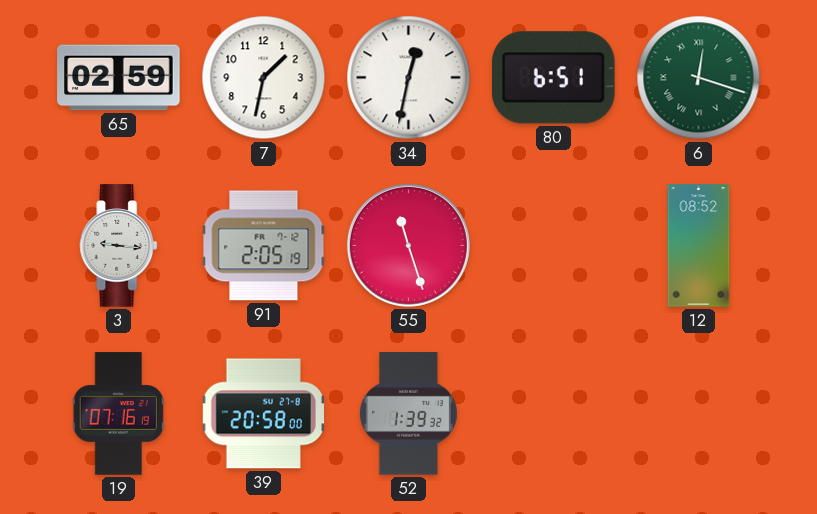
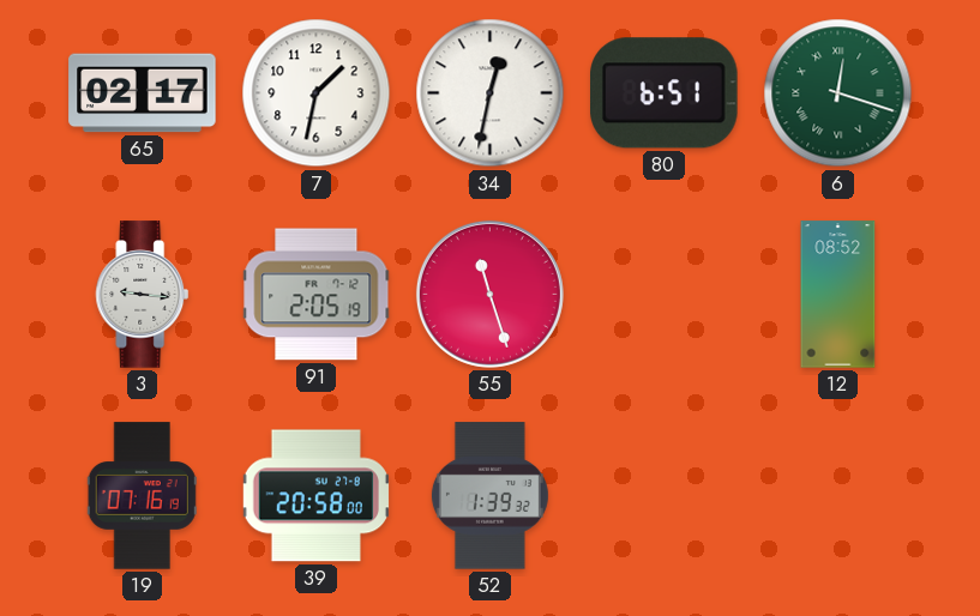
65: 02:59 -> 02:17 (143, 93)
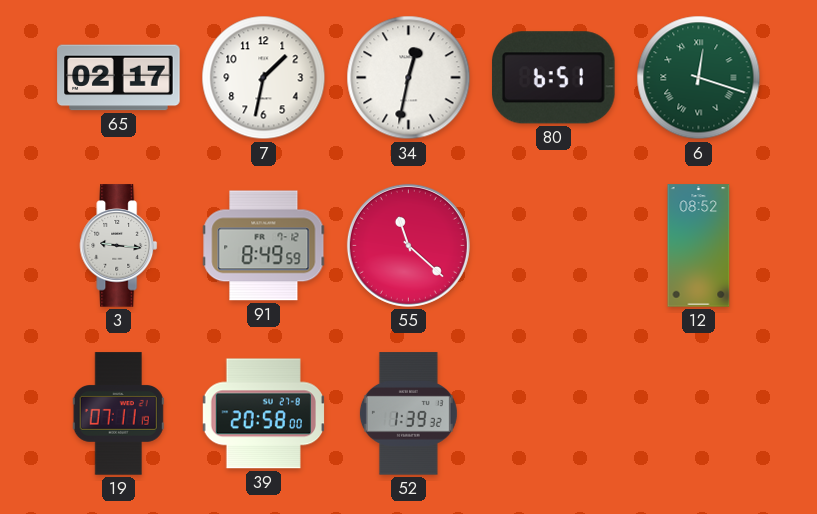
91: 2:05 -> 8:49 (264, 246)
55: 11:27 -> 11:22 (408, 245)
19: 07:16 -> 07:11 (118, 414)
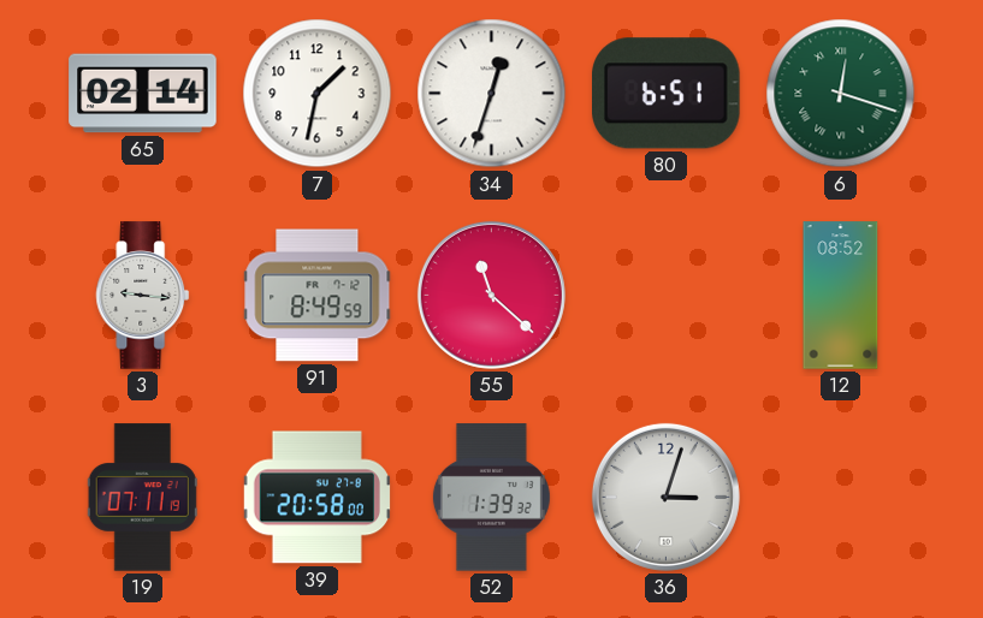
65: 02:17 -> 02:14 (143, 94)
34: 12:32 -> 12:33 (492, 94)
36: none -> 3:03 (665, 497)
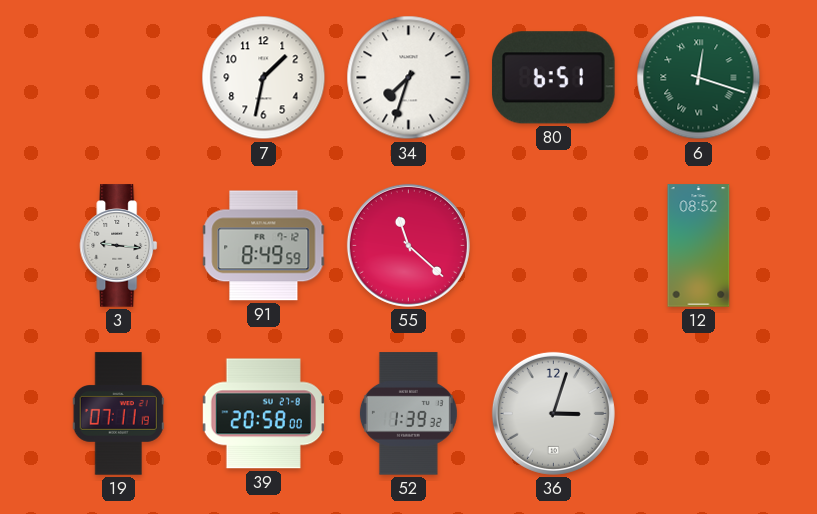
65: 02:14 -> none (143, 94)
34: 12:33 -> 7:33 (409, 78)
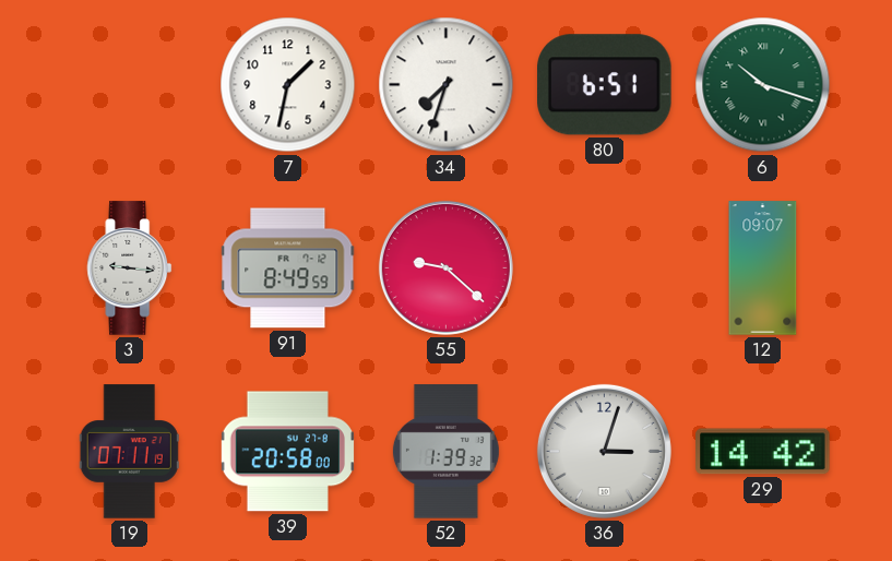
6: 12:18 -> 10:18 (763, 85)
55: 11:22 -> 9:22 (445, 267)
12: 08:52 -> 09:07 (763, 268)
29: none -> 14:42 (763, 452)
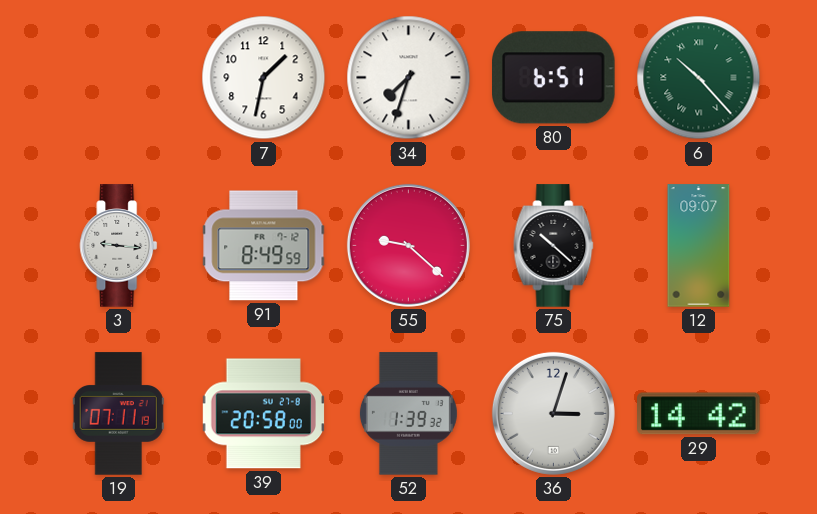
6: 10:18 -> 10:23 (699, 78)
75: none -> 10:22 (554, 246)
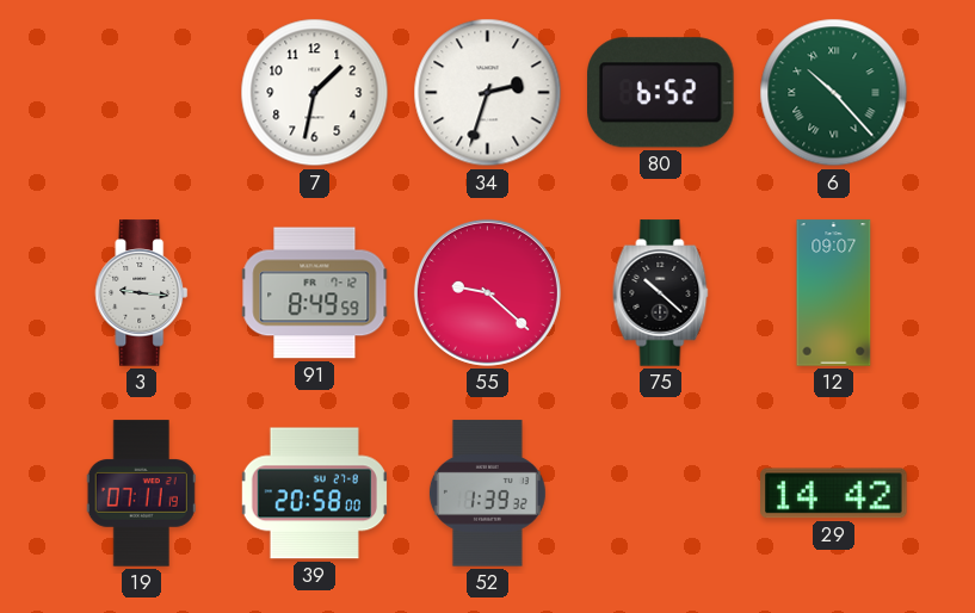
34: 7:33 -> 2:33 (488, 93)
80: 6:51 -> 6:52 (661, 93)
36: 3:03 -> none (553, 413)
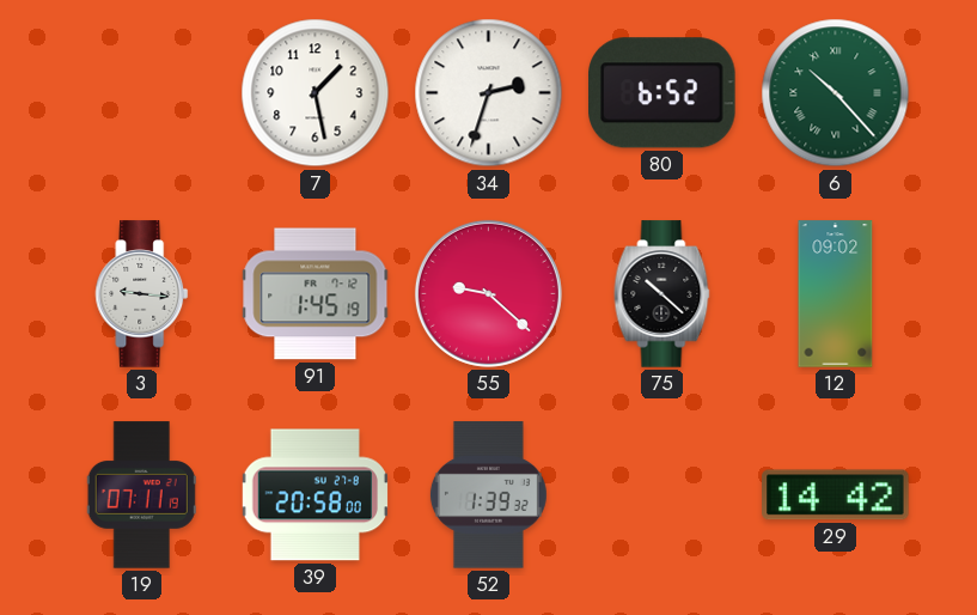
7: 1:32 -> 1:28 (316, 93)
91: 8:49 -> 1:45 (316, 294)
12: 09:07 -> 09:02 (836, 294)
